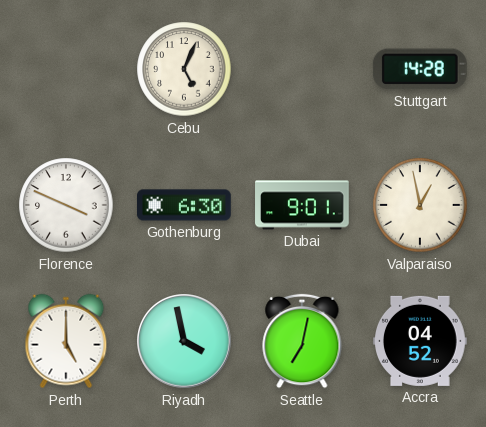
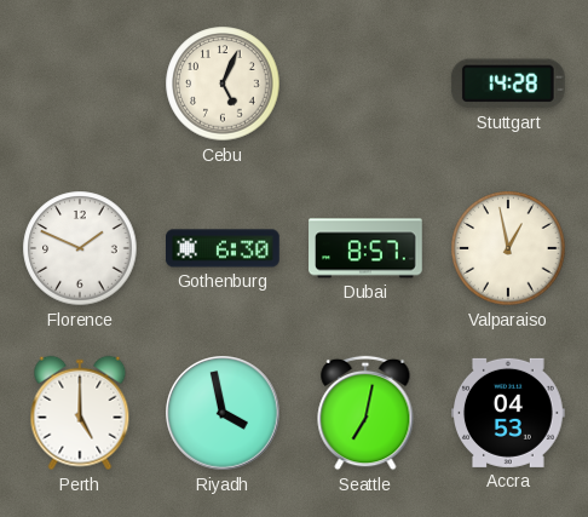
Florence: 3:49 -> 1:49 (80, 248)
Dubai: 9:01 -> 8:57 (365, 248)
Accra: 04:52 -> 04:53 (509, 413)
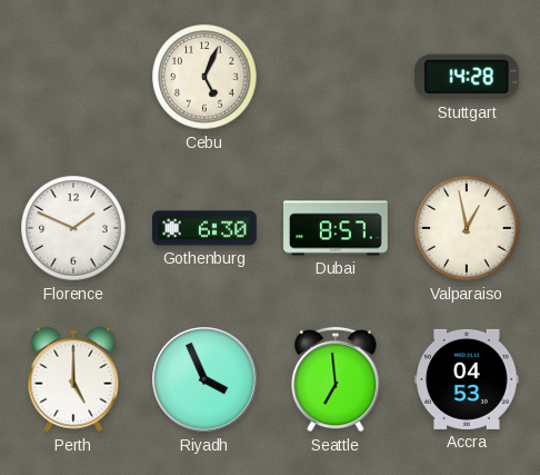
Riyadh: 3:58 -> 3:56 (204, 379)
Seattle: 7:02 -> 6:59 (336, 379)
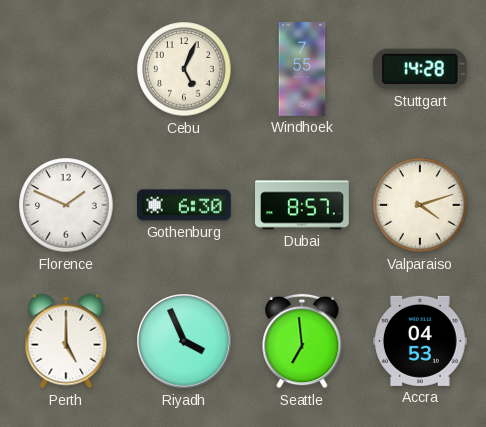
Windhoek: none -> 7:55 (302, 69)
Valparaiso: 12:58 -> 4:12 (420, 205)
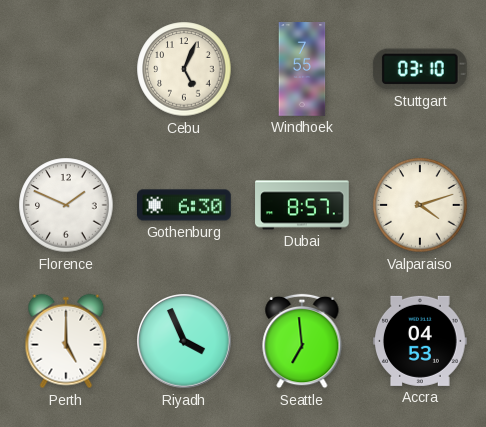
Stuttgart: 14:28 -> 03:10 (420, 69)
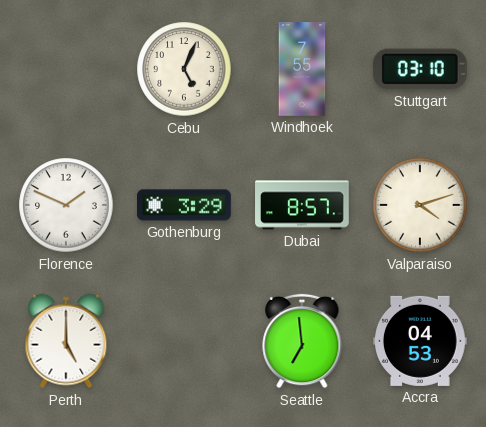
Gothenburg: 6:30 -> 3:29 (185, 205)
Riyadh: 3:56 -> none (184, 341)
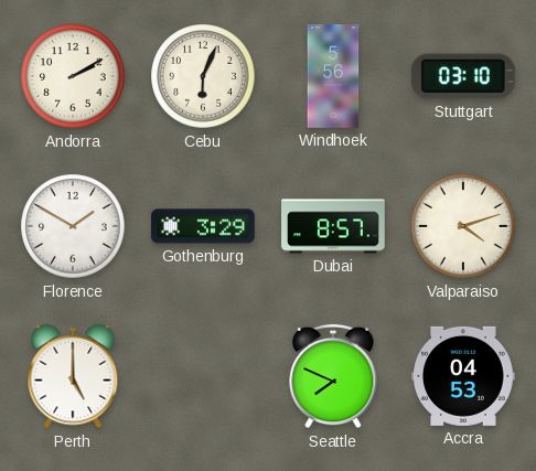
Andorra: none -> 2:10 (73, 76)
Cebu: 5:04 -> 6:04 (203, 76)
Windhoek: 7:55 -> 5:56 (333, 76)
Florence: 1:49 -> 1:50 (73, 226)
Seattle: 6:59 -> 7:49 (333, 376)
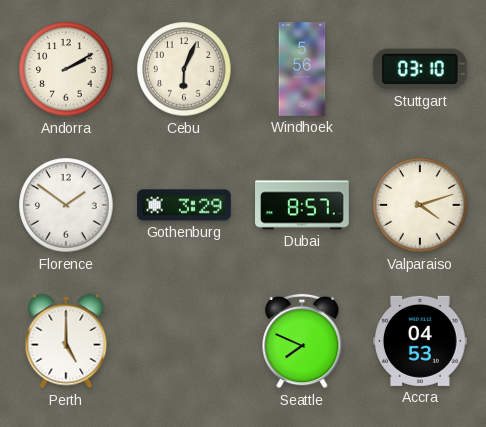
Florence: 1:50 -> 1:51 (66, 205)
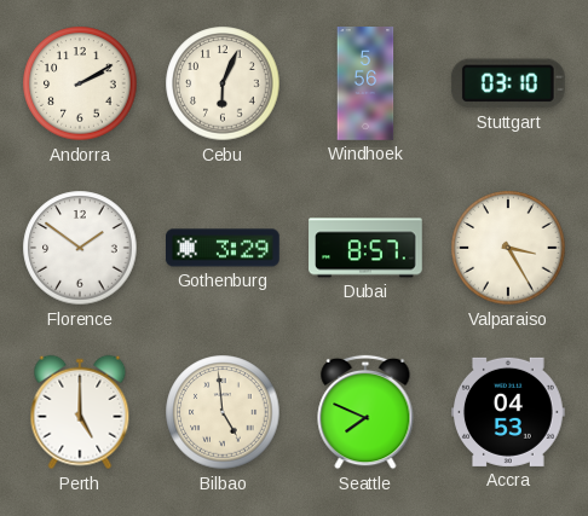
Valparaiso: 4:12 -> 3:25 (508, 248)
Bilbao: none -> 4:59 (223, 412)
